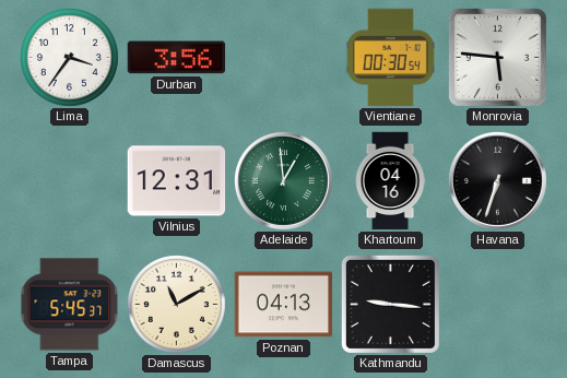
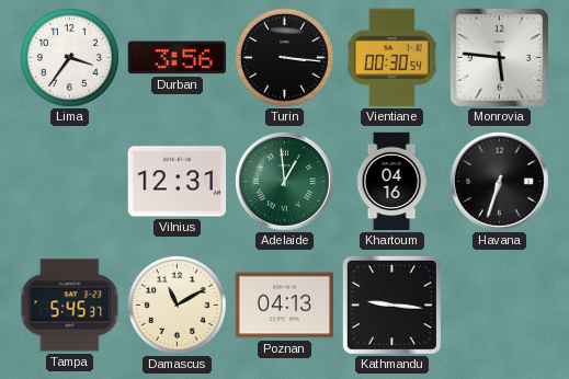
Turin: none -> 3:16 (284, 57)
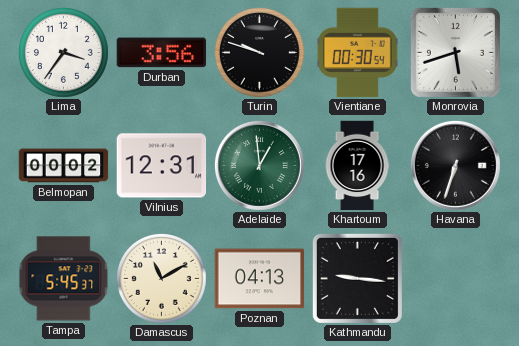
Turin: 3:16 -> 9:48 (259, 52)
Monrovia: 5:46 -> 5:42 (455, 52)
Belmopan: none -> 00:02 (64, 166)
Khartoum: 04:16 -> 17:16 (357, 166)
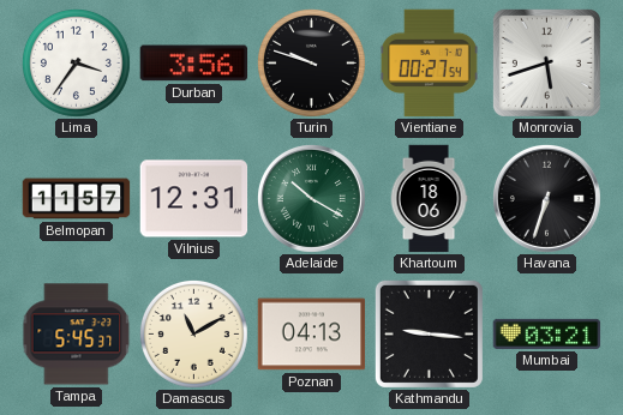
Vientiane: 00:30 -> 00:27 (429, 64)
Belmopan: 00:02 -> 11:57 (77, 199)
Adelaide: 12:59 -> 10:20 (311, 198)
Khartoum: 17:16 -> 18:06 (429, 199)
Mumbai: none -> 03:21 (547, 333)
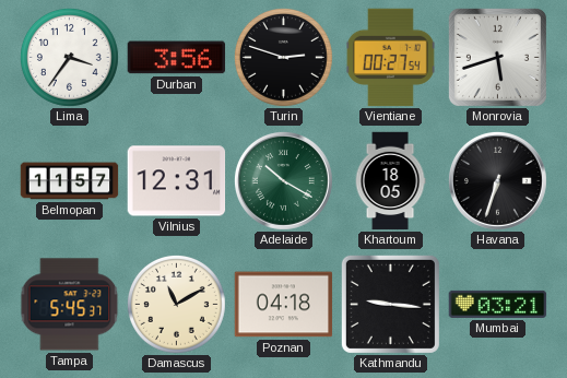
Turin: 9:48 -> 2:48 (283, 57)
Khartoum: 18:06 -> 18:05 (390, 181)
Poznan: 04:13 -> 04:18 (284, 305)
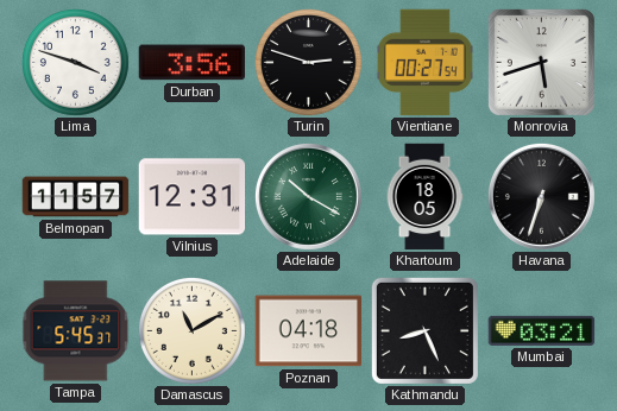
Lima: 3:36 -> 3:48 (75, 62)
Kathmandu: 9:16 -> 8:26 (424, 330)
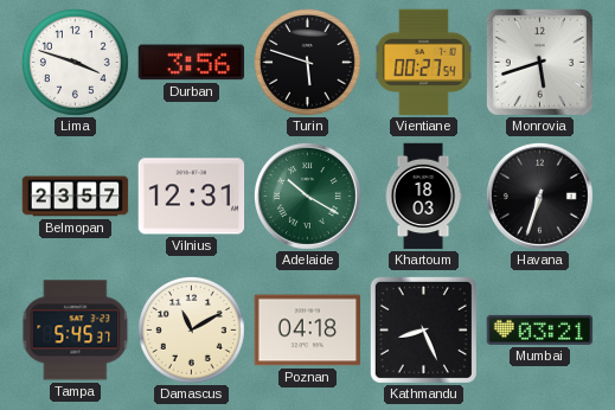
Turin: 2:48 -> 5:48 (307, 62)
Belmopan: 11:57 -> 23:57 (76, 197)
Khartoum: 18:05 -> 18:03 (423, 197)
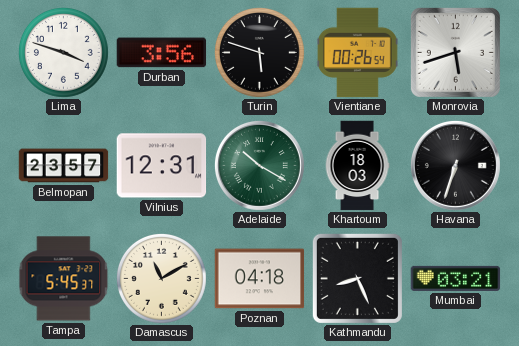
Vientiane: 00:27 -> 00:26 (357, 53)
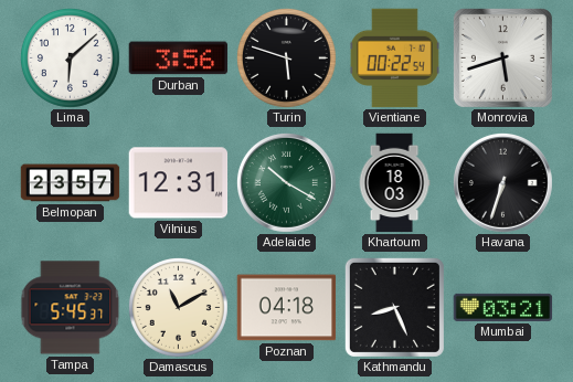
Lima: 3:48 -> 6:08 (70, 57)
Vientiane: 00:26 -> 00:22 (394, 59)
